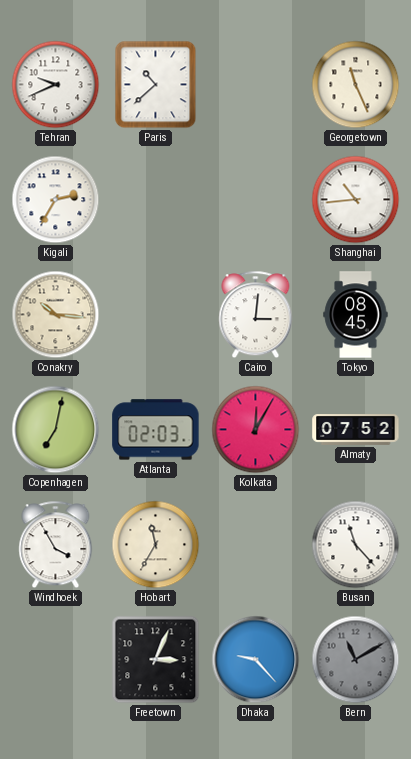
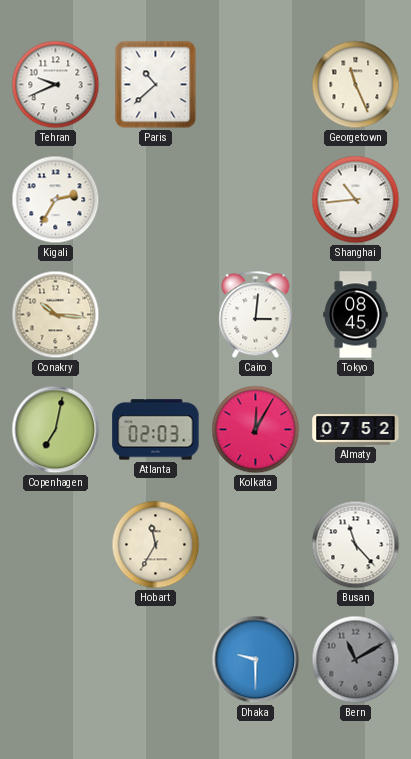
Windhoek: 3:55 -> none (56, 545)
Freetown: 3:04 -> none (156, 660)
Dhaka: 9:23 -> 9:30 (256, 660)
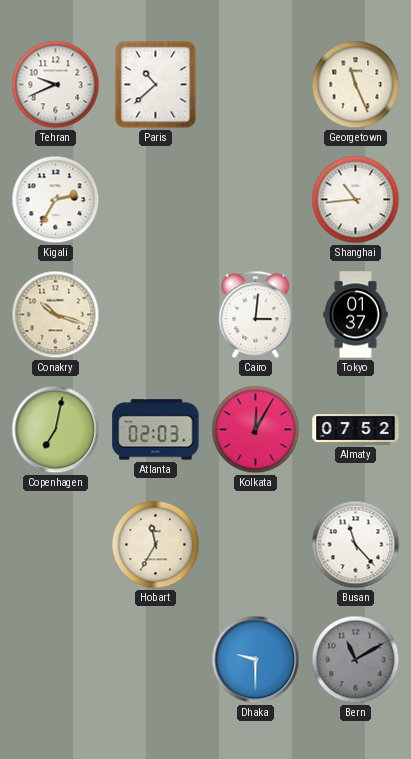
Conakry: 10:16 -> 10:18 (56, 315)
Tokyo: 08:45 -> 01:37 (356, 315)
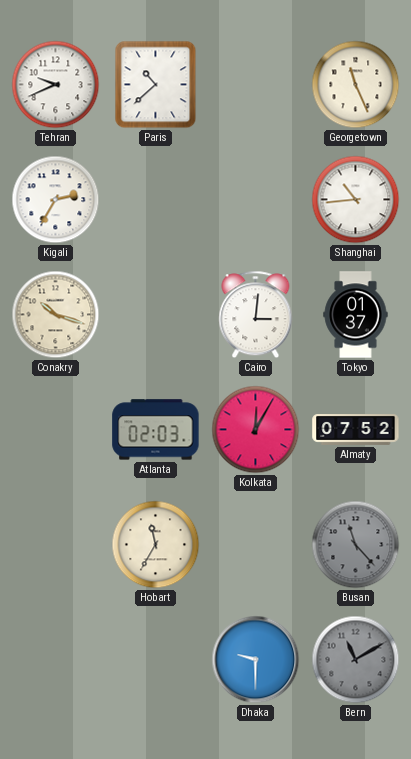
Copenhagen: 7:02 -> none (56, 430)
Busan dial: white -> grey (356, 545)
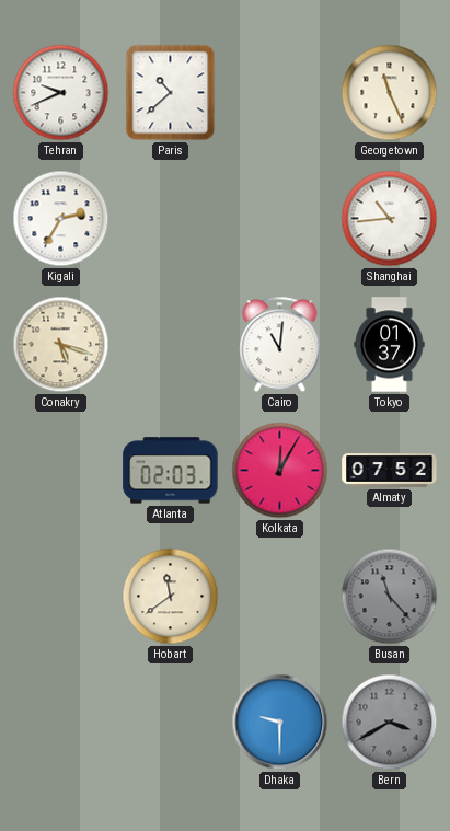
Conakry: 10:18 -> 5:18 (61, 345)
Cairo: 3:01 -> 11:01 (280, 345)
Hobart: 11:35 -> 11:39 (171, 597)
Bern: 11:10 -> 3:40 (390, 723)
